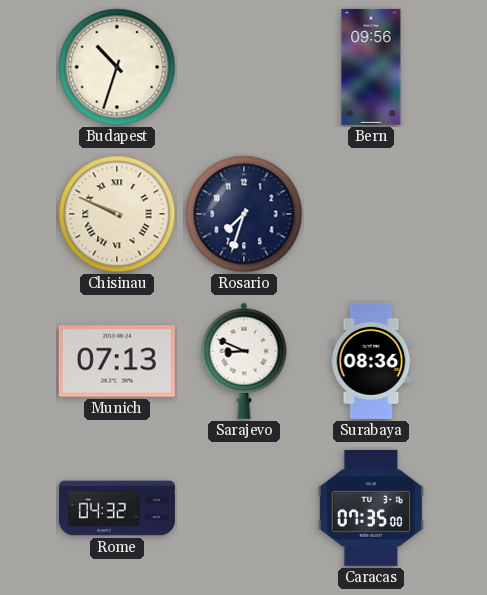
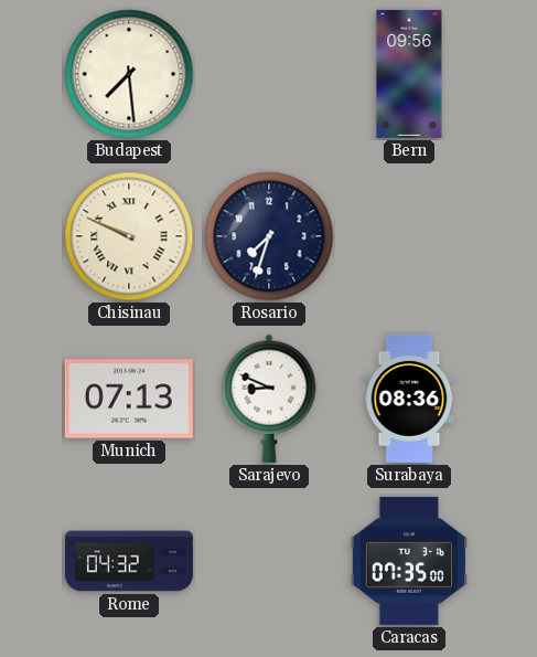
Budapest: 10:33 -> 7:29 (129, 74)
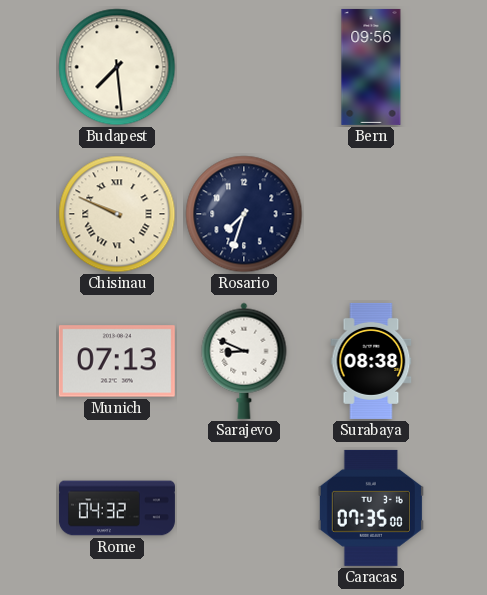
Surabaya: 08:36 -> 08:38 (371, 361)
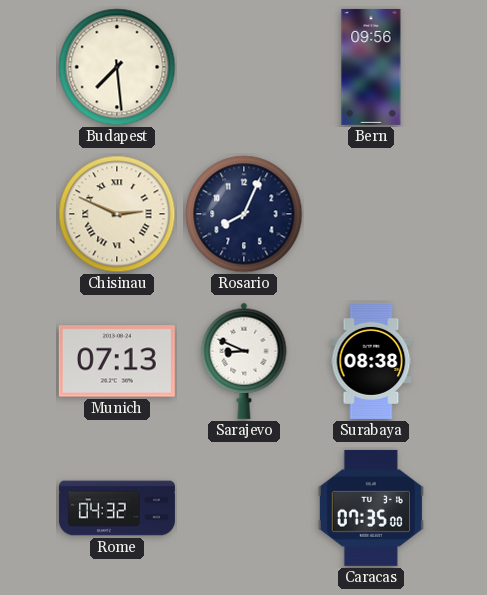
Chisinau: 9:49 -> 2:49 (117, 214)
Rosario: 7:33 -> 8:04 (244, 214)
